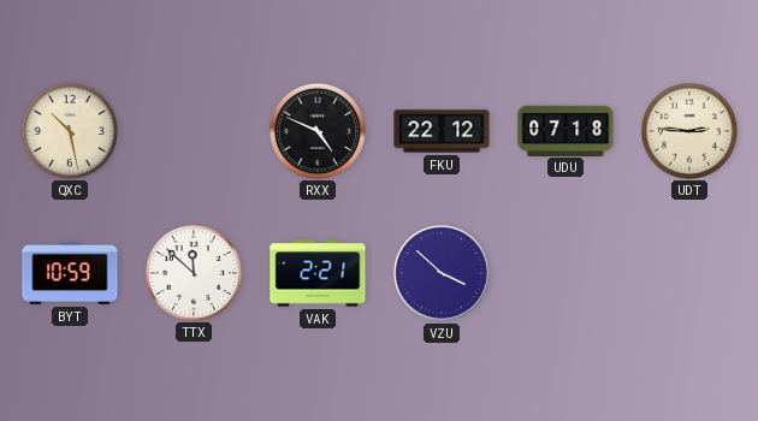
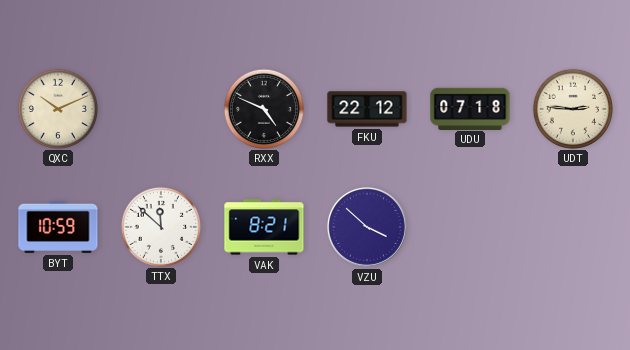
QXC: 10:28 -> 10:11 (57, 108)
VAK: 2:21 -> 8:21 (264, 227)
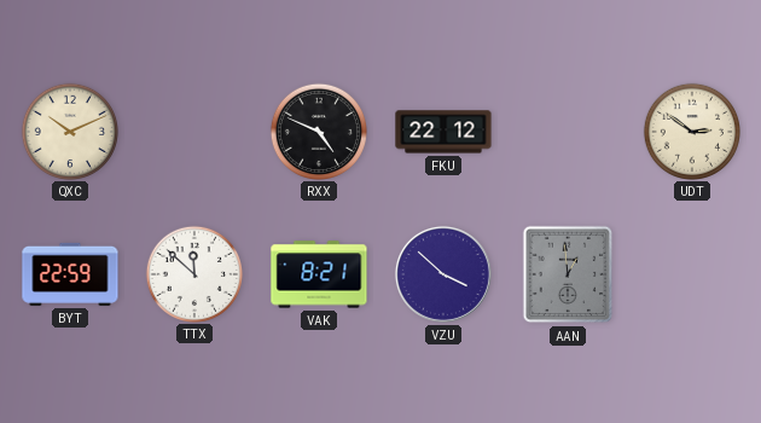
UDU: 07:18 -> none (470, 108)
UDT: 2:46 -> 2:51 (691, 131)
BYT: 10:59 -> 22:59 (70, 274)
AAN: none -> 12:59 (568, 274)
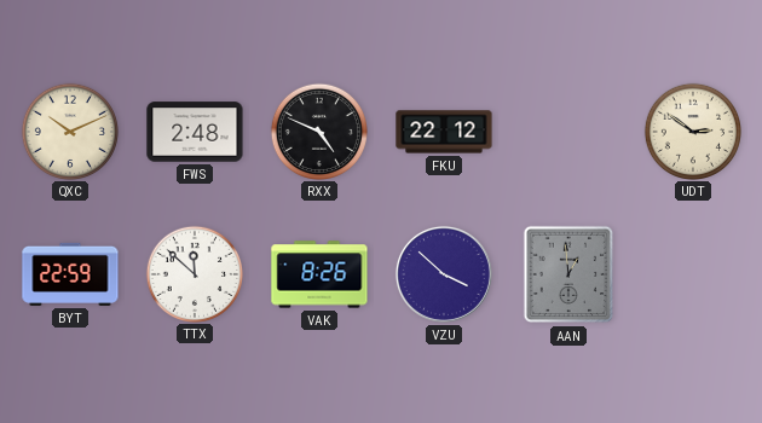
FWS: none -> 2:48 (195, 132)
VAK: 8:21 -> 8:26 (319, 274)
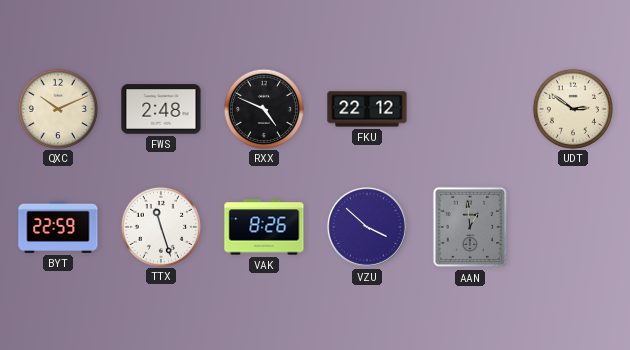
TTX: 11:52 -> 11:27 (160, 226)
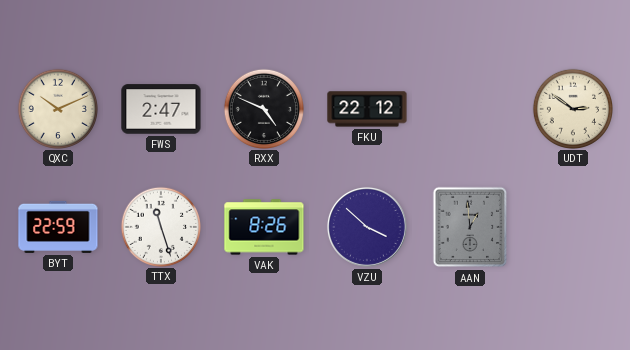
FWS: 2:48 -> 2:47 (161, 109)
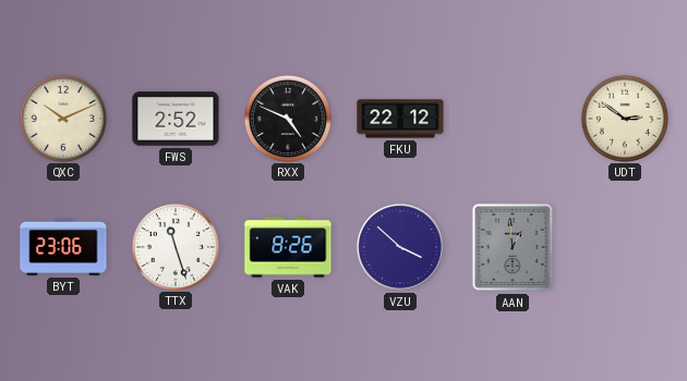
FWS: 2:47 -> 2:52 (176, 119)
BYT: 22:59 -> 23:06 (63, 247)
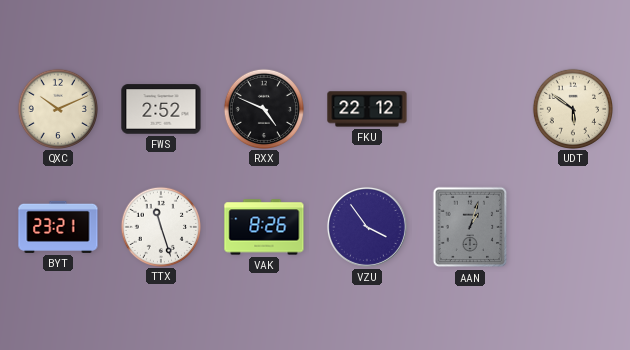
UDT: 2:51 -> 5:51 (572, 108)
BYT: 23:06 -> 23:21 (58, 227)
VZU: 3:52 -> 3:54 (367, 227)
AAN: 12:59 -> 1:03 (470, 227)
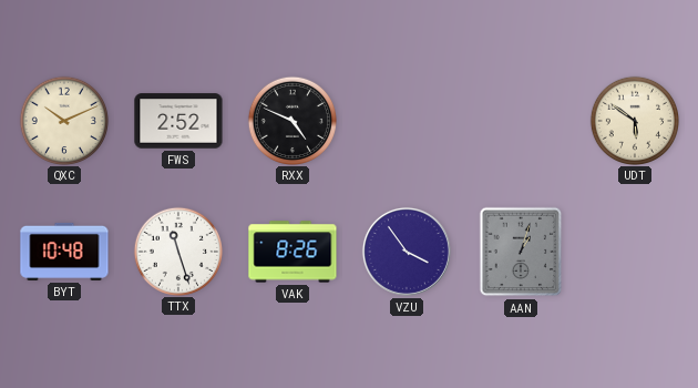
FKU: 22:12 -> none (367, 109)
BYT: 23:21 -> 10:48 (64, 252)
